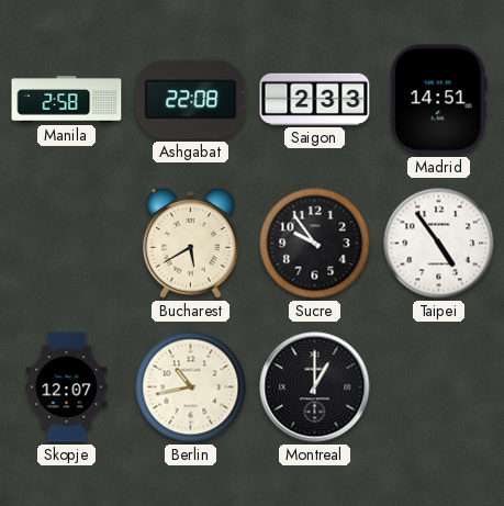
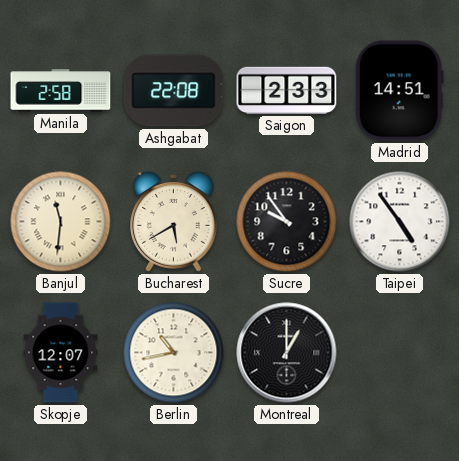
Banjul: none -> 11:31 (61, 222)
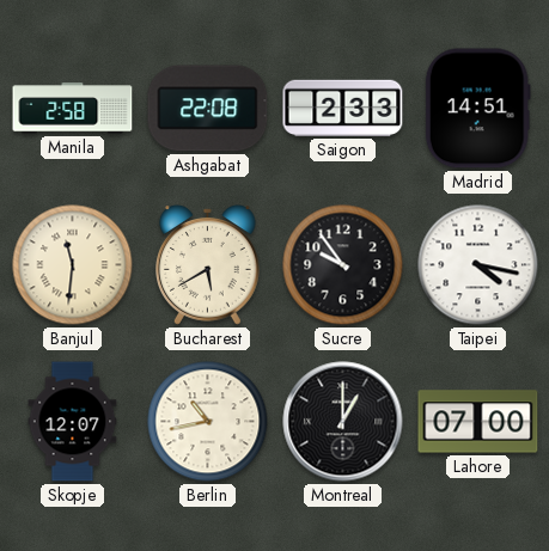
Taipei: 4:54 -> 4:17 (478, 265)
Lahore: none -> 07:00 (478, 422)
